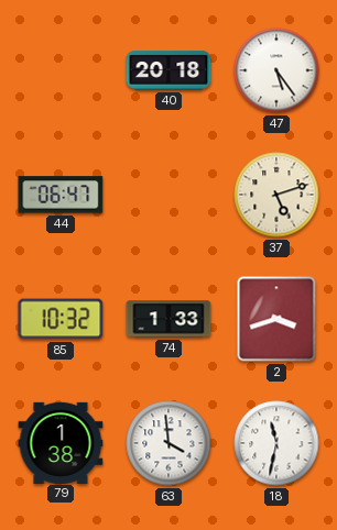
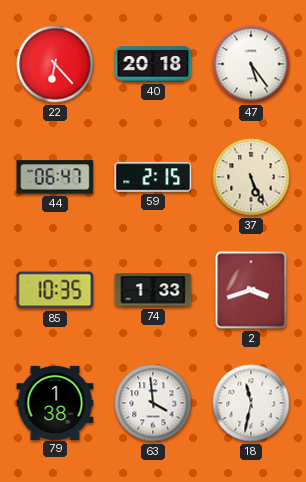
22: none -> 6:23 (55, 64)
59: none -> 2:15 (153, 177)
37: 5:12 -> 5:26 (251, 177)
85: 10:32 -> 10:35 (55, 290)
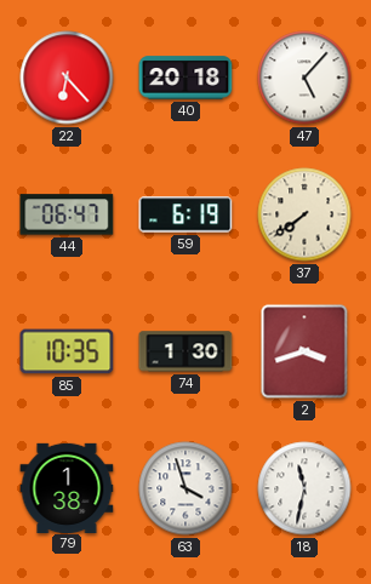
47: 5:24 -> 5:07 (304, 78)
59: 2:15 -> 6:19 (185, 214)
37: 5:26 -> 7:39 (304, 214)
74: 1:33 -> 1:30 (185, 351)
63: 3:59 -> 3:57 (185, 488)
